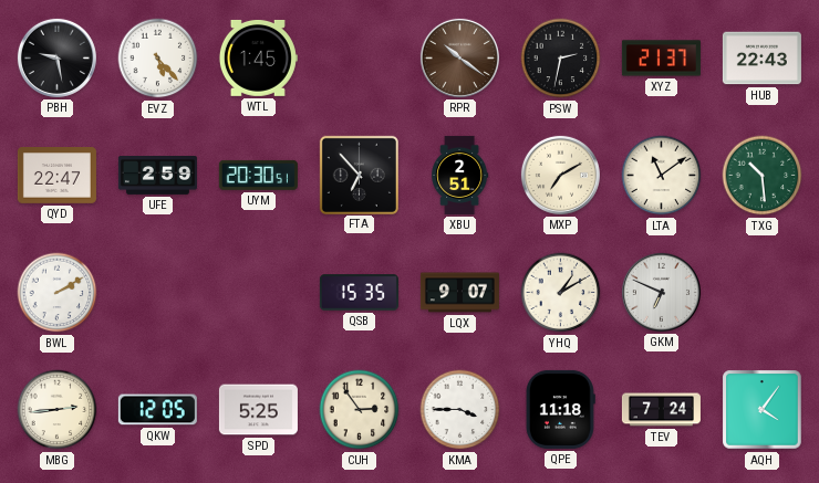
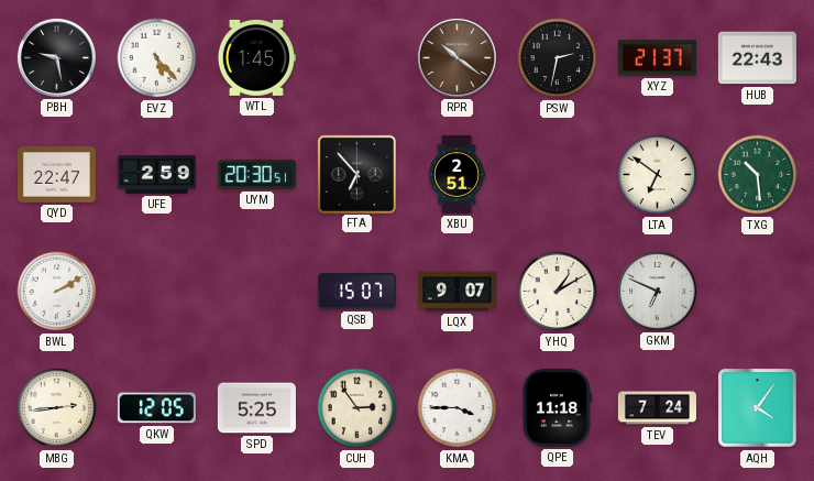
MXP: 7:10 -> none (560, 175)
LTA: 11:09 -> 6:51 (658, 175)
QSB: 15:35 -> 15:07 (356, 292)
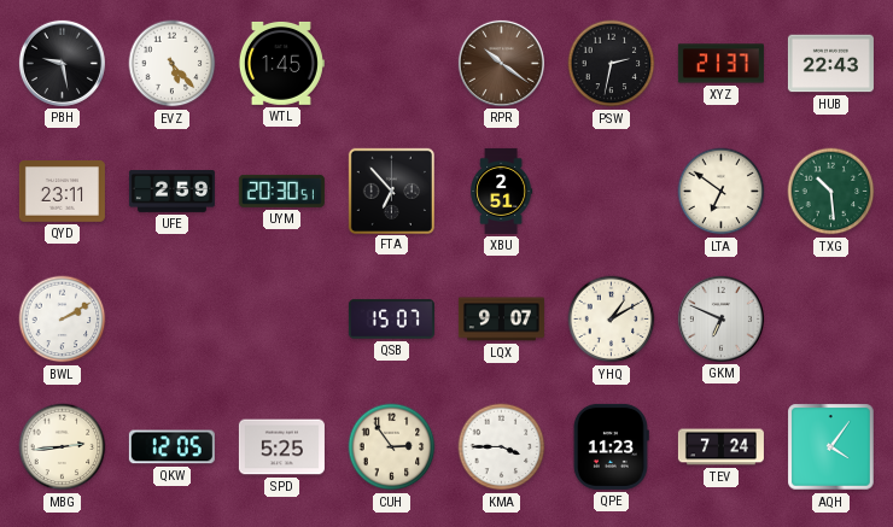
QYD: 22:47 -> 23:11 (62, 192)
QPE: 11:18 -> 11:23 (611, 446)
